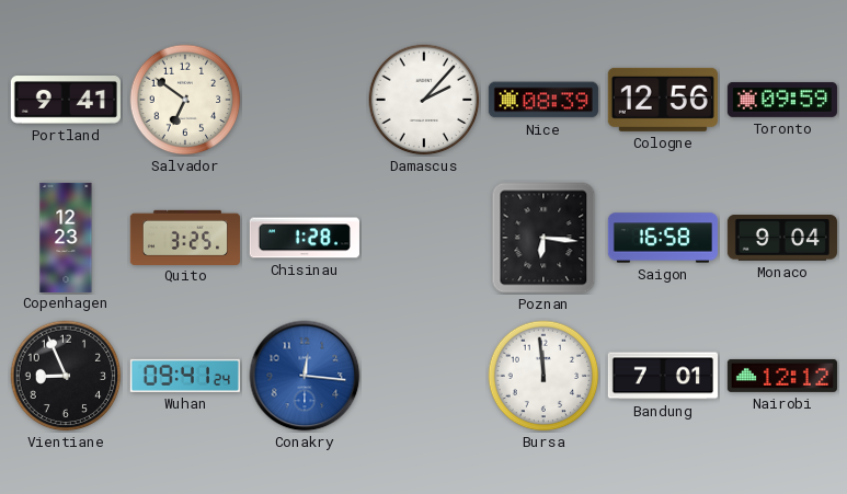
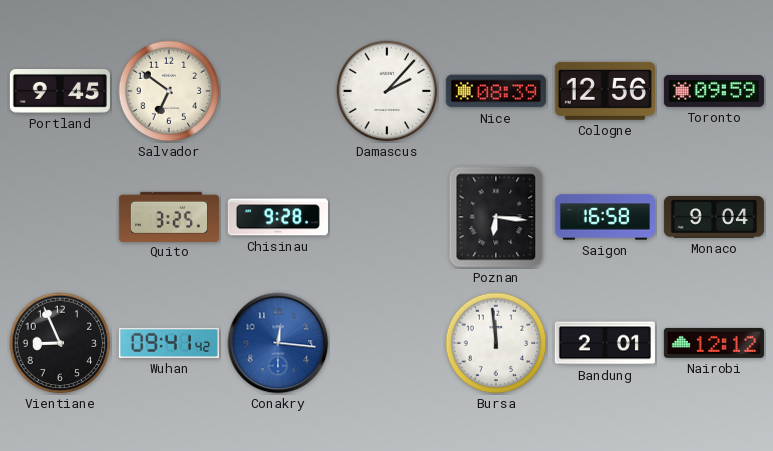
Portland: 9:41 -> 9:45 (60, 92)
Copenhagen: 12:23 -> none (66, 237)
Chisinau: 1:28 -> 9:28 (278, 217)
Wuhan: 09:41:24 -> 09:41:42 (169, 343)
Bandung: 7:01 -> 2:01 (605, 343)
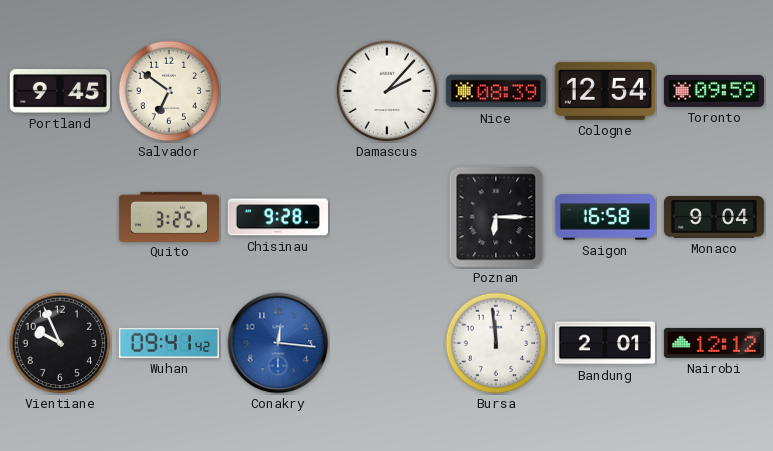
Cologne: 12:56 -> 12:54 (605, 91)
Poznan: 6:16 -> 6:15 (496, 217)
Vientiane: 8:56 -> 9:56 (60, 343)
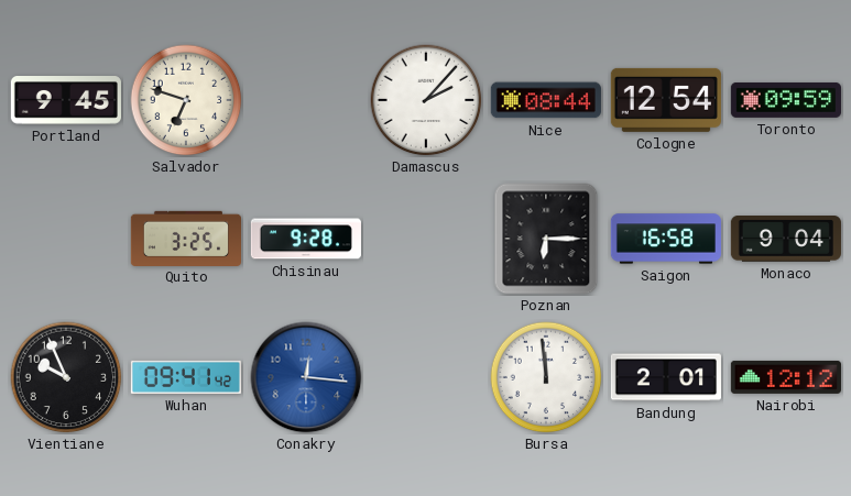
Salvador: 6:51 -> 6:48 (186, 100)
Nice: 08:39 -> 08:44 (546, 100)
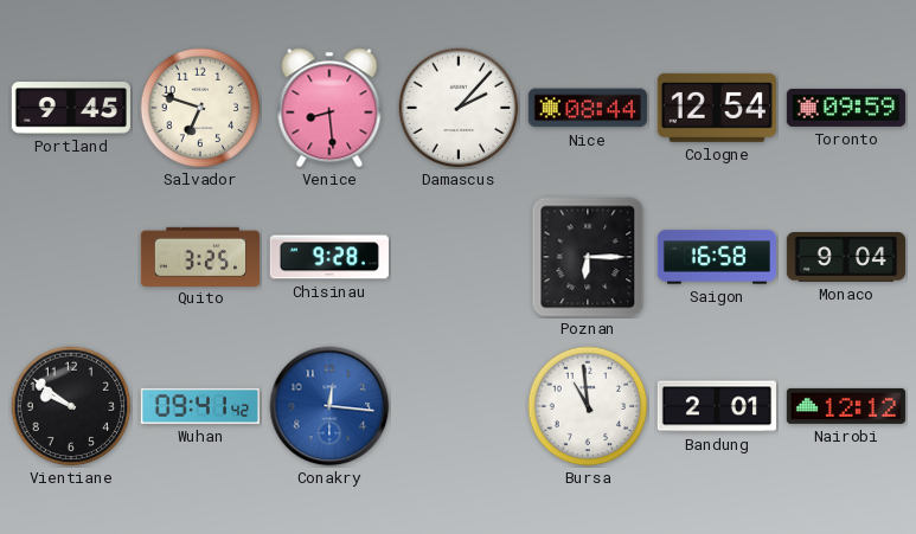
Venice: none -> 8:29 (329, 108)
Vientiane: 9:56 -> 9:51 (71, 406)
Bursa: 11:59 -> 10:59 (588, 406)
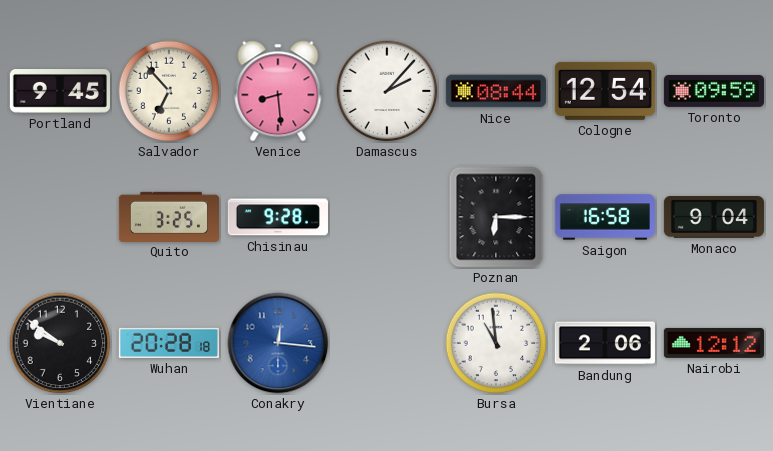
Salvador: 6:48 -> 6:53 (169, 91)
Wuhan: 09:41 -> 20:28 (169, 343)
Bandung: 2:01 -> 2:06 (605, 343)
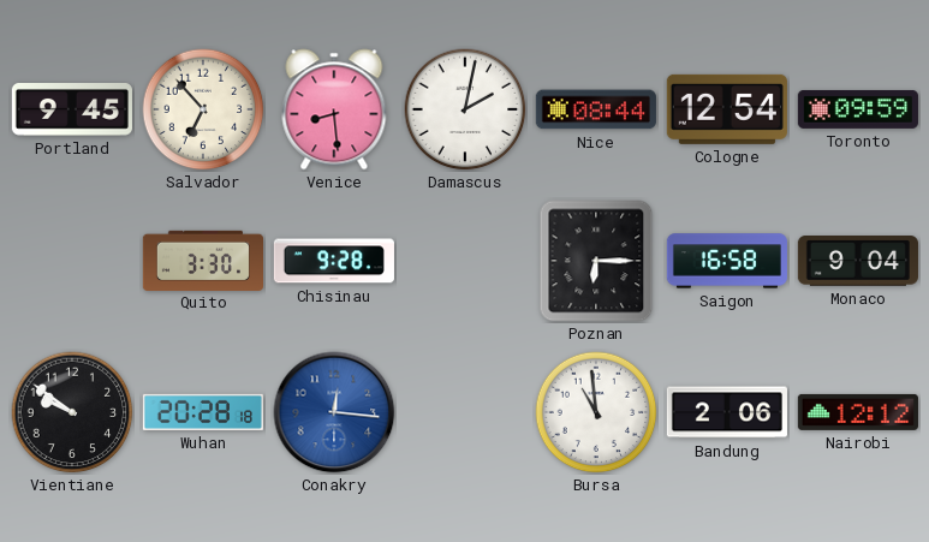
Damascus: 2:07 -> 2:02 (465, 109)
Quito: 3:25 -> 3:30 (202, 260)
